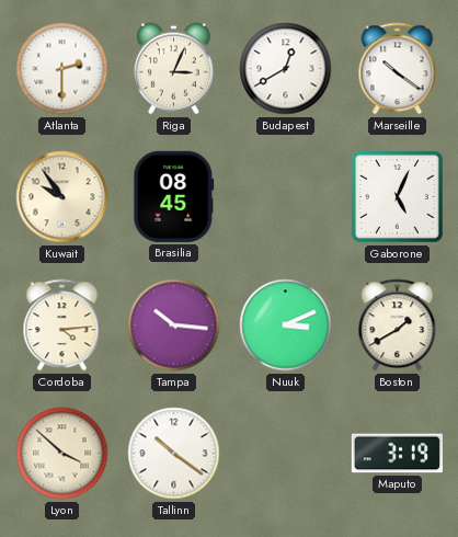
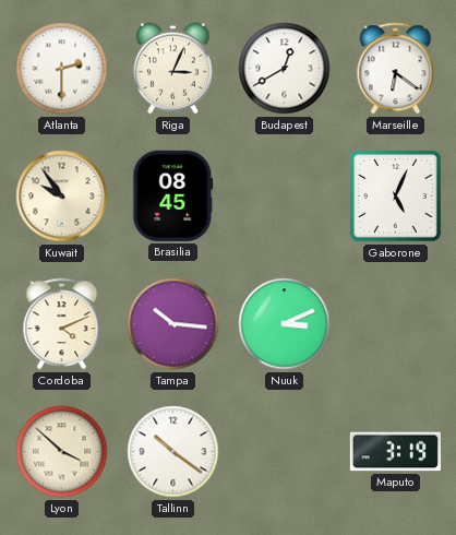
Marseille: 10:21 -> 6:21 (396, 69)
Cordoba: 4:14 -> 4:11 (62, 324)
Boston: 1:40 -> none (398, 325)
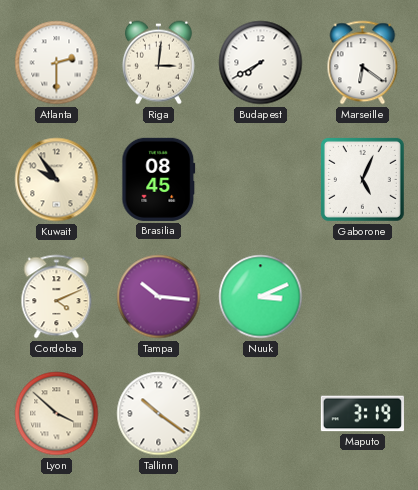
Riga: 3:04 -> 3:01 (158, 63)
Budapest: 12:40 -> 7:40 (261, 63)
